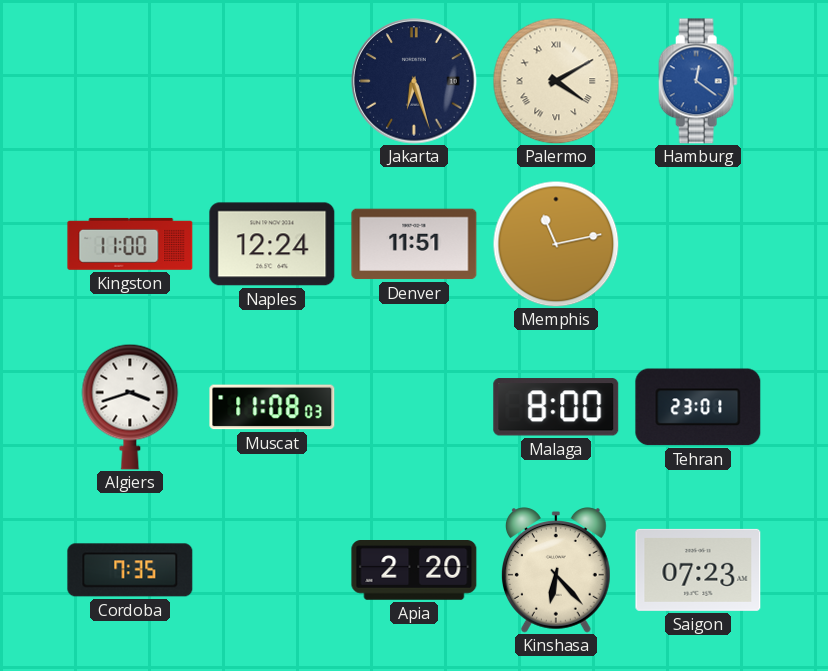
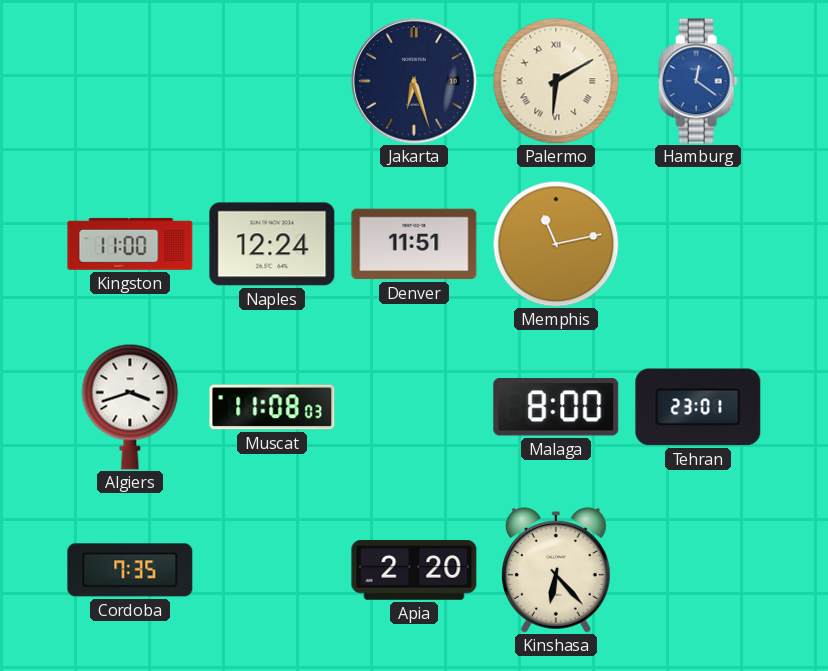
Palermo: 4:10 -> 6:10 (556, 81)
Saigon: 07:23 -> none (698, 570)
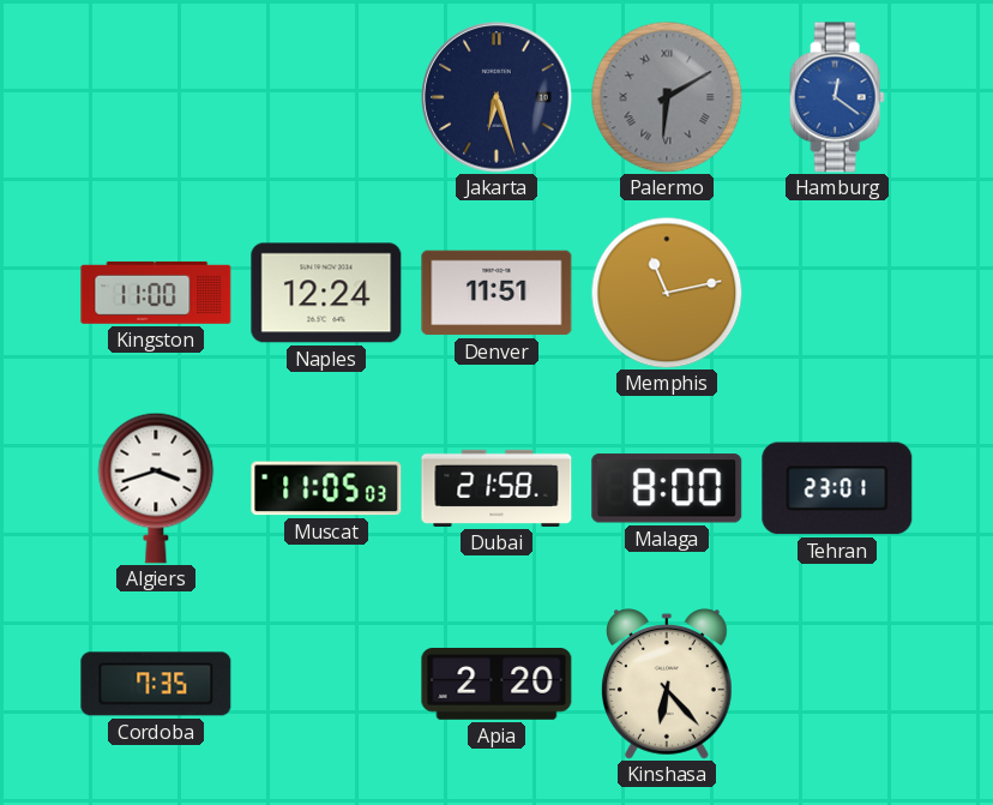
Palermo dial: cream -> grey (667, 97)
Muscat: 11:08 -> 11:05 (326, 488)
Dubai: none -> 21:58 (496, 488)
